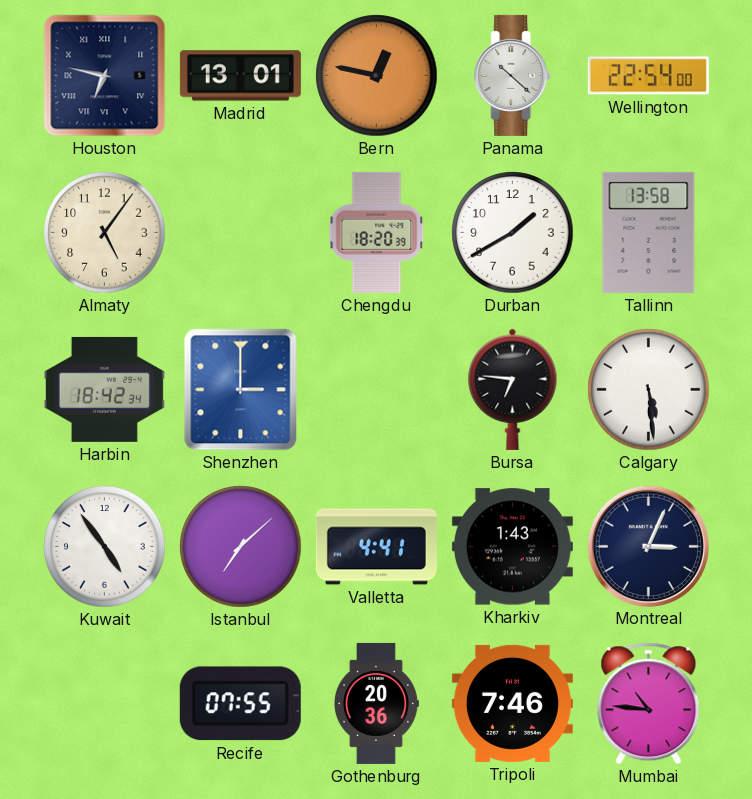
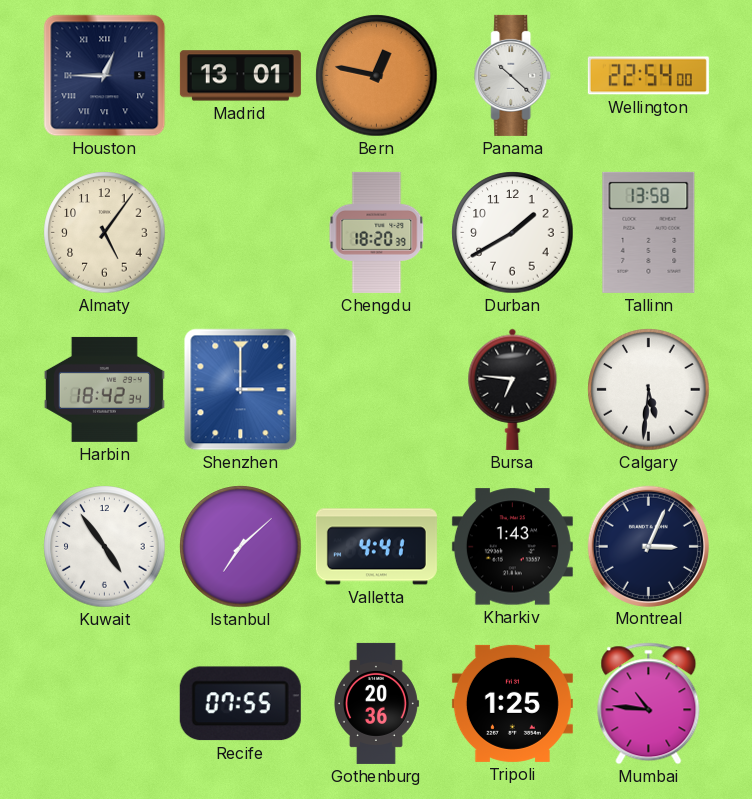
Houston: 6:47 -> 12:45 (105, 76)
Calgary: 5:29 -> 5:31 (649, 390)
Tripoli: 7:46 -> 1:25 (512, 703)
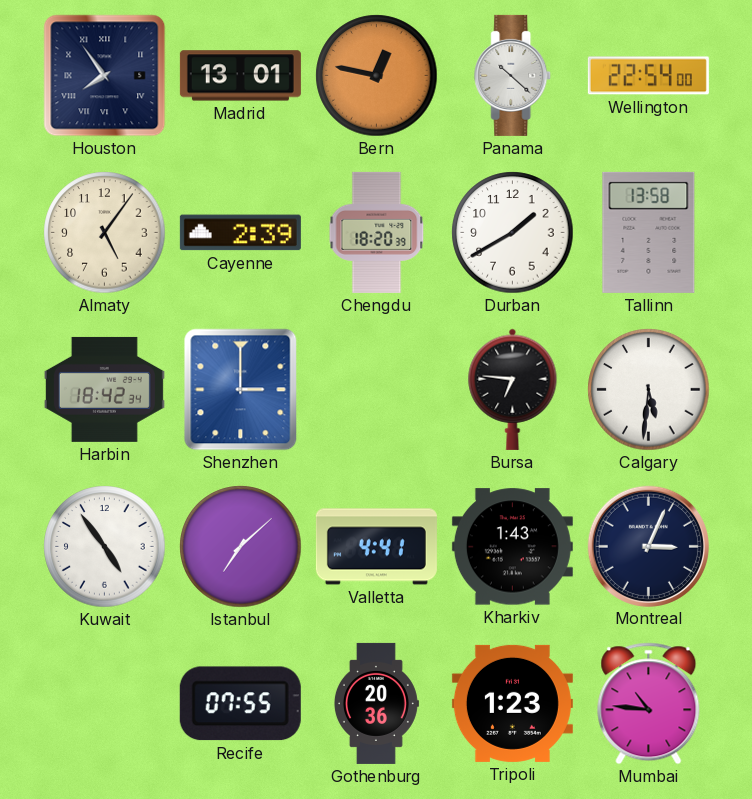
Houston: 12:45 -> 7:54 (105, 76)
Cayenne: none -> 2:39 (240, 233)
Tripoli: 1:25 -> 1:23 (512, 703)
